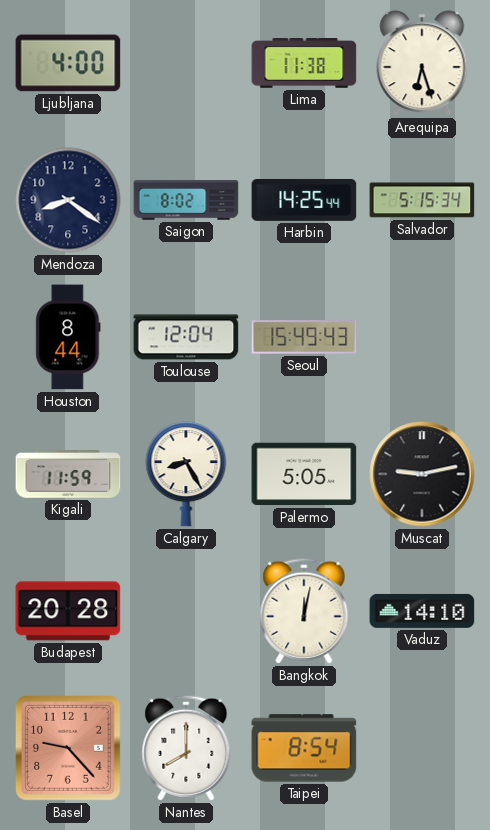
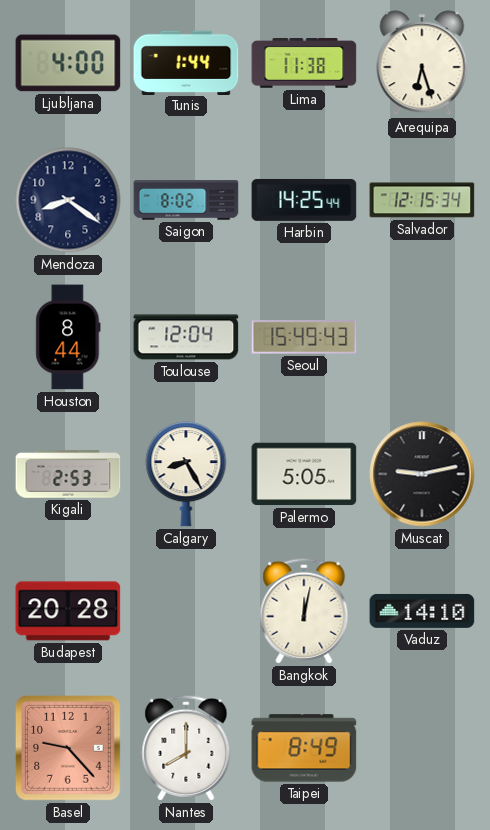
Tunis: none -> 1:44 (186, 62)
Salvador: 5:15 -> 12:15 (422, 200)
Kigali: 11:59 -> 2:53 (68, 474)
Taipei: 8:54 -> 8:49 (304, 748)
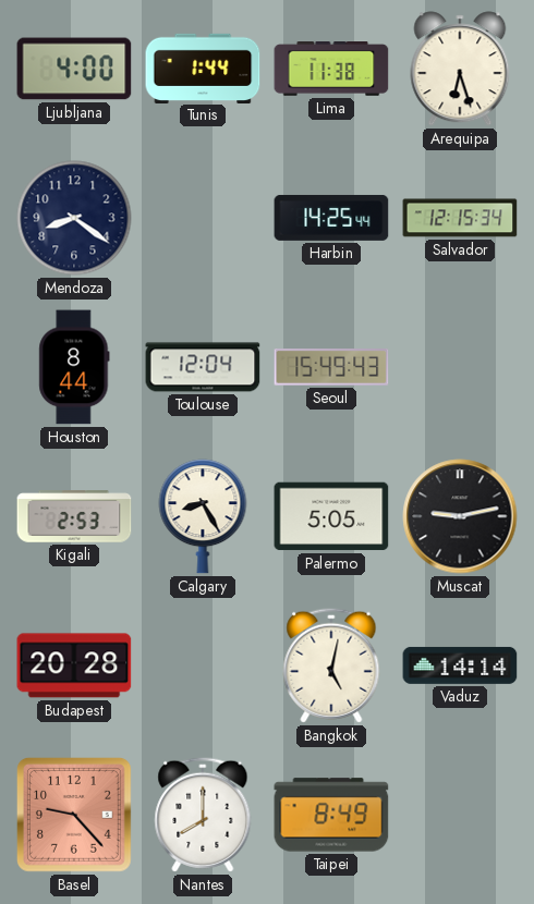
Saigon: 8:02 -> none (186, 200)
Bangkok: 12:02 -> 5:02 (331, 665)
Vaduz: 14:10 -> 14:14 (460, 665)
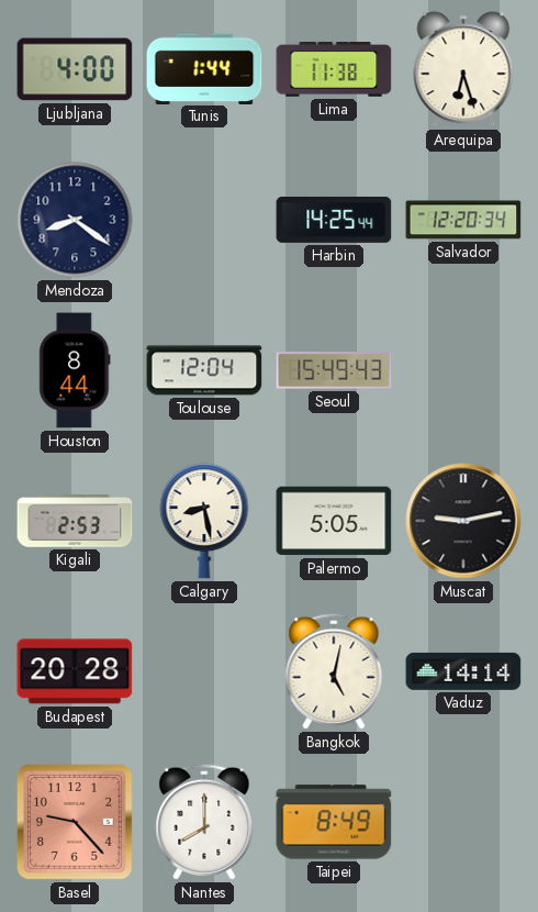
Salvador: 12:15 -> 12:20 (463, 220)
Calgary: 8:25 -> 8:28 (204, 521)
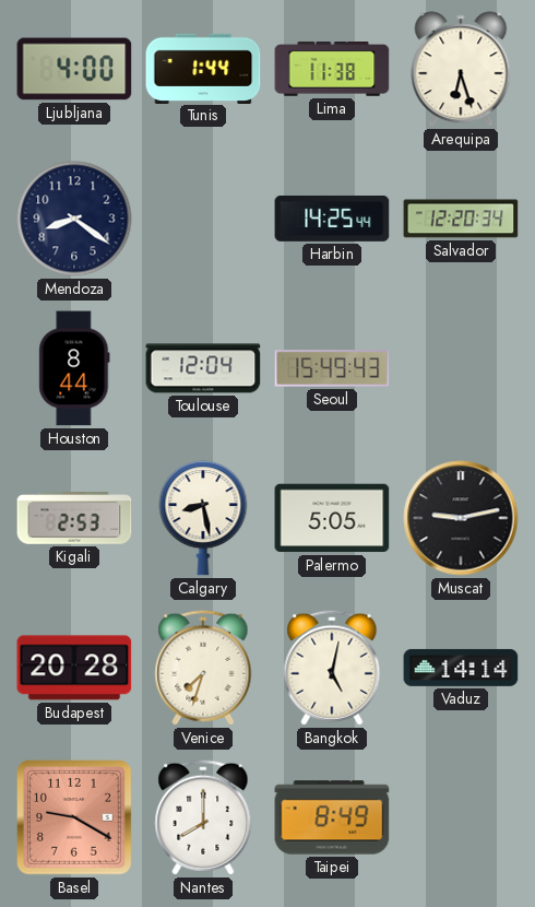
Venice: none -> 7:33 (203, 668)
Basel: 9:23 -> 9:20 (74, 817)
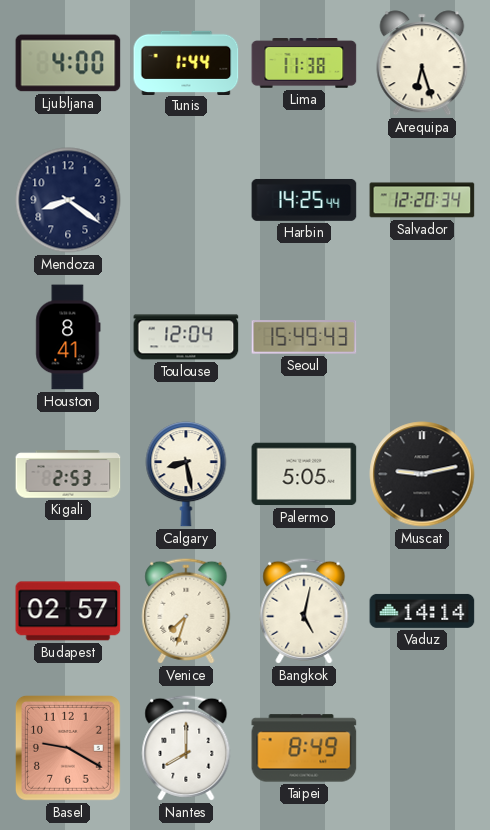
Houston: 8:44 -> 8:41 (68, 337)
Budapest: 20:28 -> 02:57 (68, 611)
